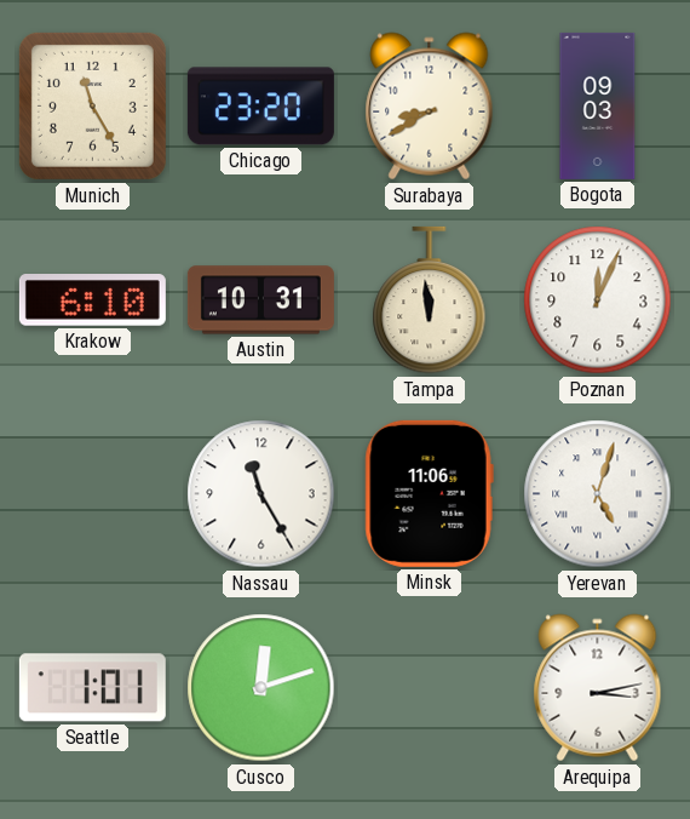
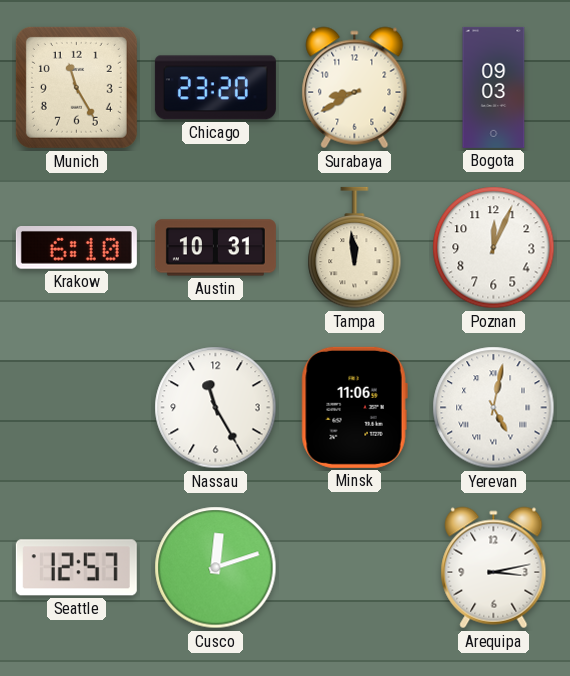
Yerevan: 5:03 -> 5:02 (494, 408)
Seattle: 1:01 -> 12:57 (76, 568)
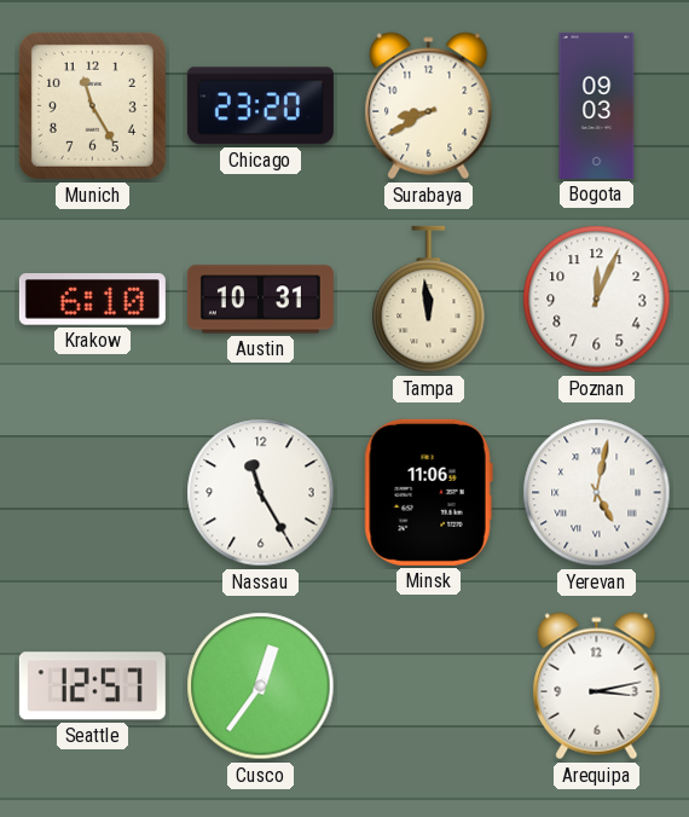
Cusco: 12:12 -> 12:36 (261, 686)
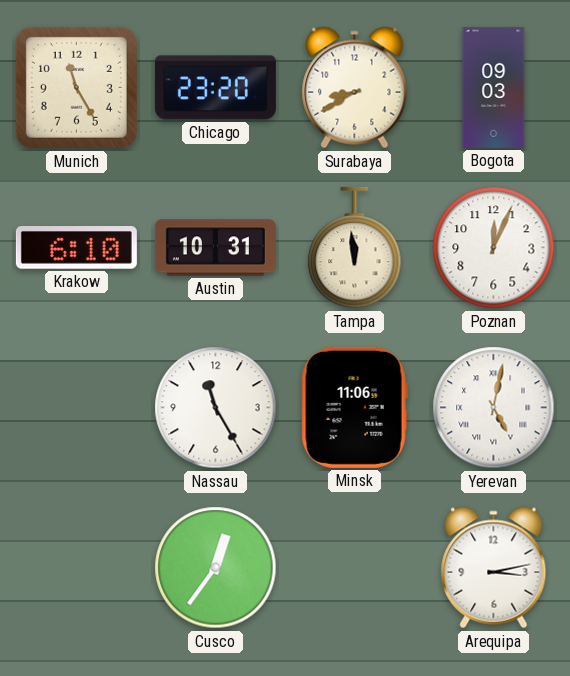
Seattle: 12:57 -> none (92, 686)
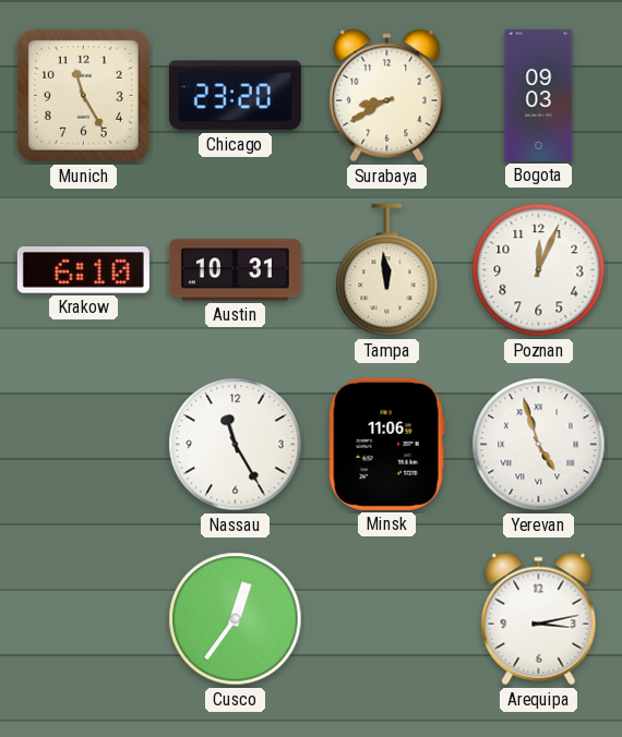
Yerevan: 5:02 -> 4:57 (539, 445)
